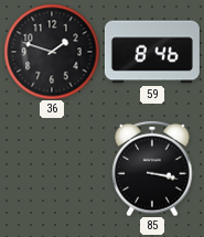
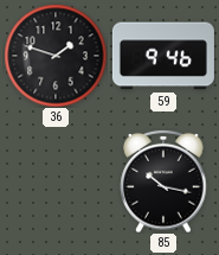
59: 8:46 -> 9:46 (163, 56)
85: 3:17 -> 10:17 (163, 181)
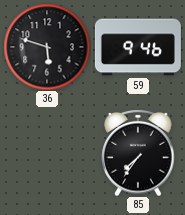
36: 1:48 -> 5:48 (47, 47)
85: 10:17 -> 7:36 (138, 153)
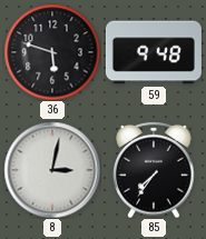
59: 9:46 -> 9:48 (154, 52)
8: none -> 3:02 (52, 170)
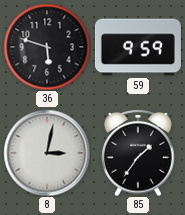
59: 9:48 -> 9:59 (138, 47)
85: 7:36 -> 1:36 (138, 153)
